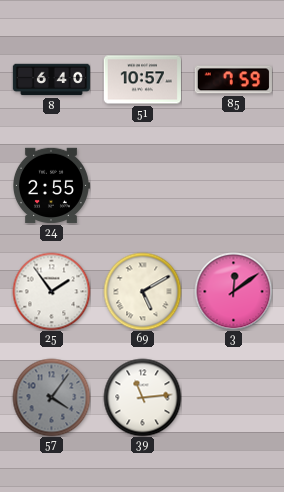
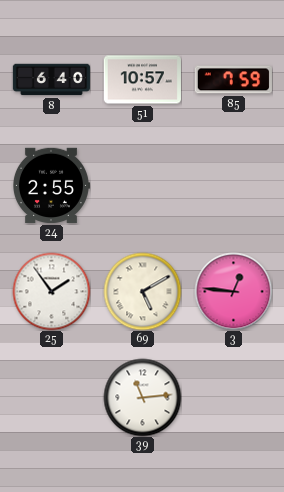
3: 12:09 -> 12:46 (233, 291)
57: 4:06 -> none (51, 397)
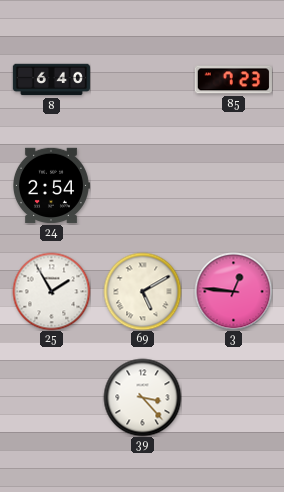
51: 10:57 -> none (142, 80)
85: 7:59 -> 7:23 (233, 80)
24: 2:55 -> 2:54 (51, 186)
25: 1:54 -> 1:55 (51, 291)
39: 11:14 -> 3:23 (142, 397)
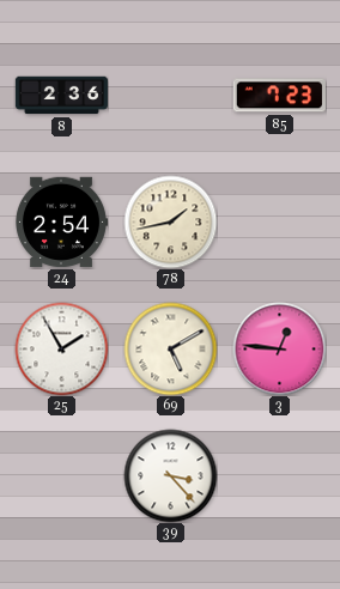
8: 6:40 -> 2:36 (61, 96)
78: none -> 1:43 (170, 221)
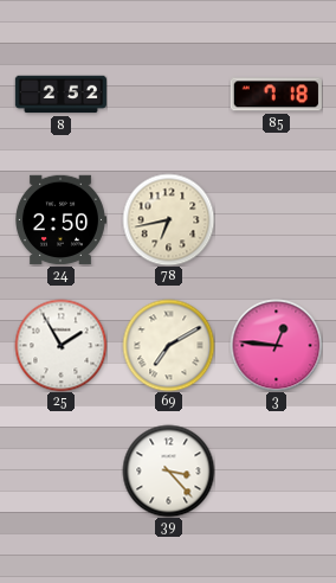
8: 2:36 -> 2:52 (60, 95)
85: 7:23 -> 7:18 (276, 95)
24: 2:54 -> 2:50 (60, 220)
78: 1:43 -> 6:43 (168, 219)
69: 5:10 -> 7:10 (168, 345)
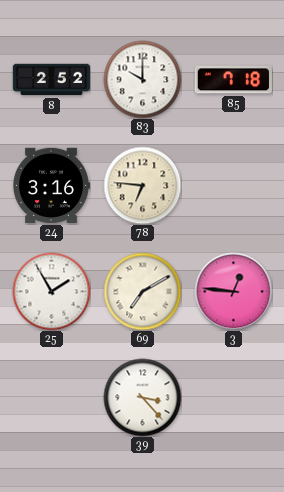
83: none -> 10:00 (142, 79)
24: 2:50 -> 3:16 (51, 186)
78: 6:43 -> 6:46 (142, 185)
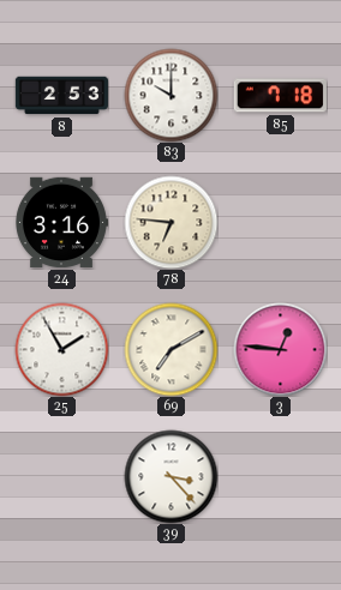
8: 2:52 -> 2:53 (61, 96)
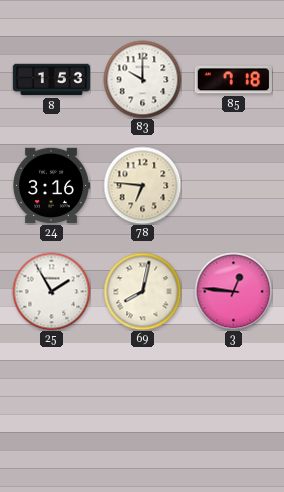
8: 2:53 -> 1:53 (51, 80)
69: 7:10 -> 8:02 (142, 291)
39: 3:23 -> none (170, 476)
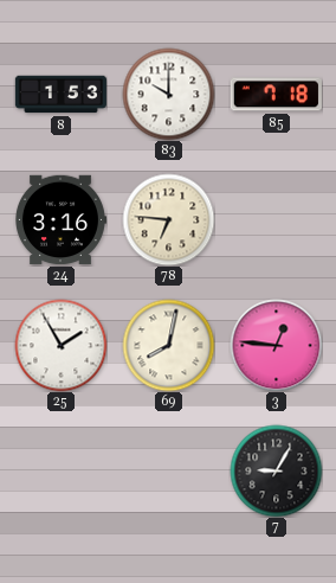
7: none -> 9:05 (276, 470)
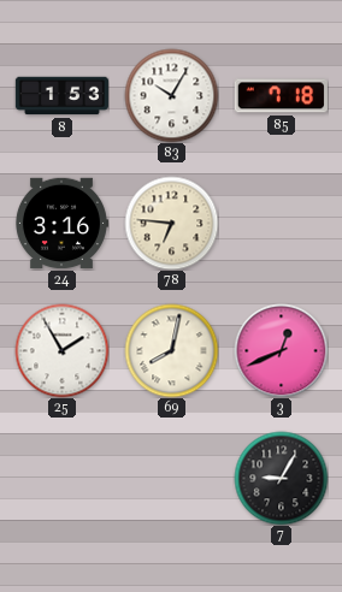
83: 10:00 -> 10:05 (171, 95)
3: 12:46 -> 12:41 (281, 350)
